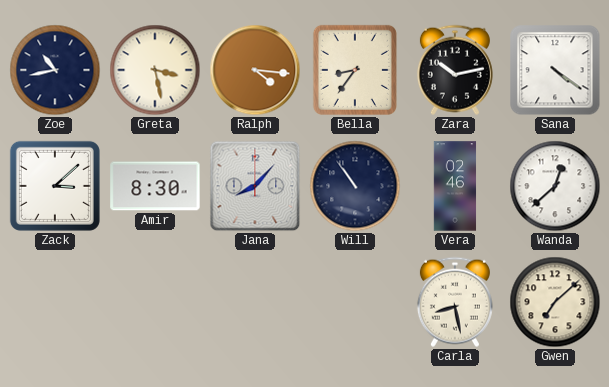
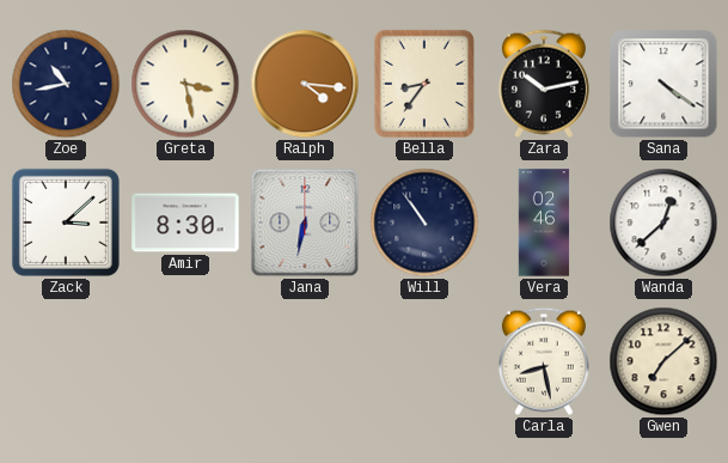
Jana: 8:07 -> 6:32 (305, 223)
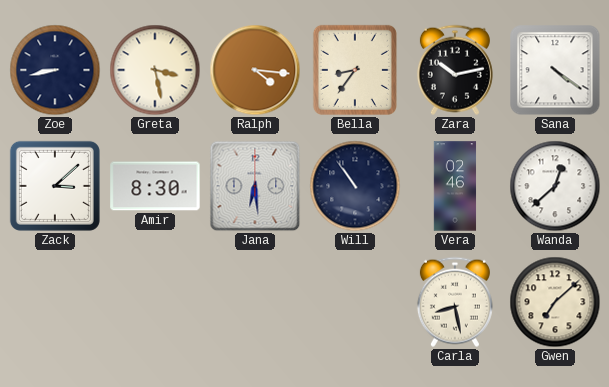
Zoe: 10:43 -> 8:43 (55, 70)
Jana: 6:32 -> 6:29 (255, 186)
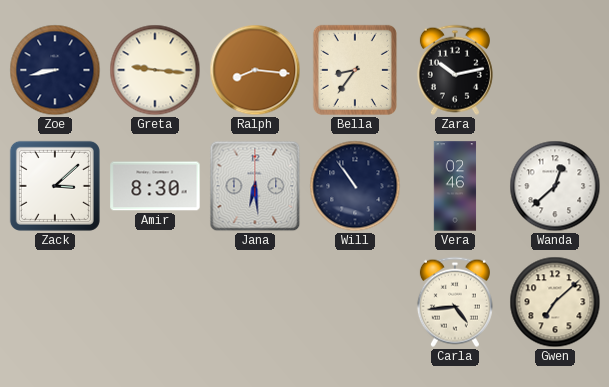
Greta: 3:28 -> 9:16 (155, 70)
Ralph: 4:16 -> 8:16 (255, 70)
Sana: 4:21 -> none (555, 70)
Carla: 8:28 -> 4:44 (455, 302)
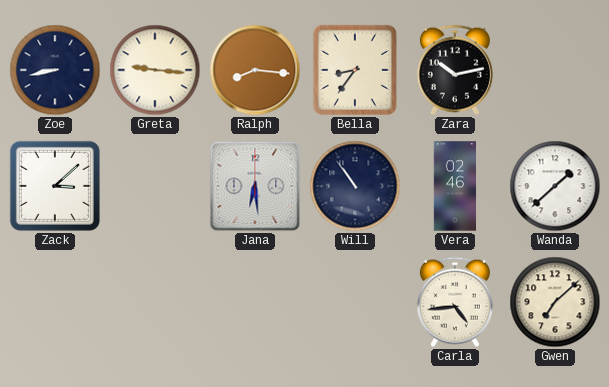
Amir: 8:30 -> none (155, 186)
Wanda: 12:38 -> 1:38 (555, 186)
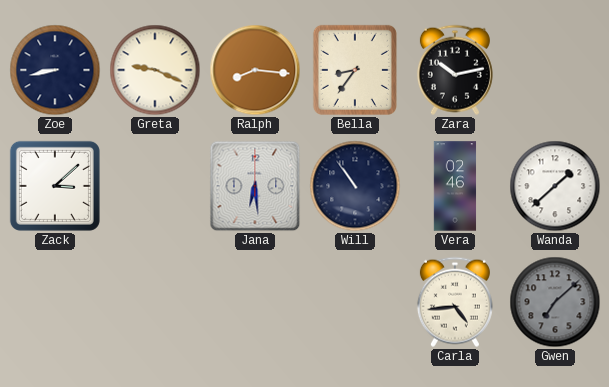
Greta: 9:16 -> 9:19 (155, 70)
Gwen dial: cream -> grey (555, 302)
